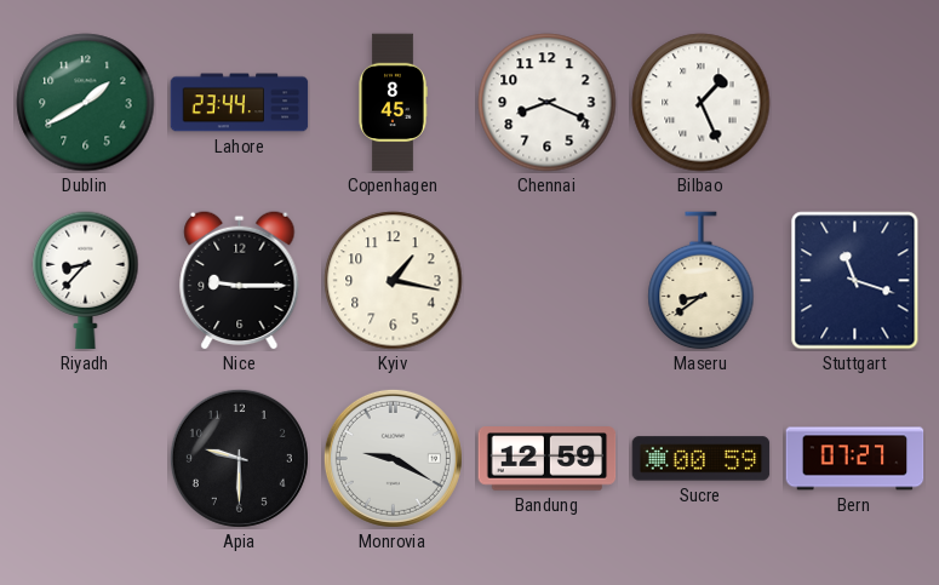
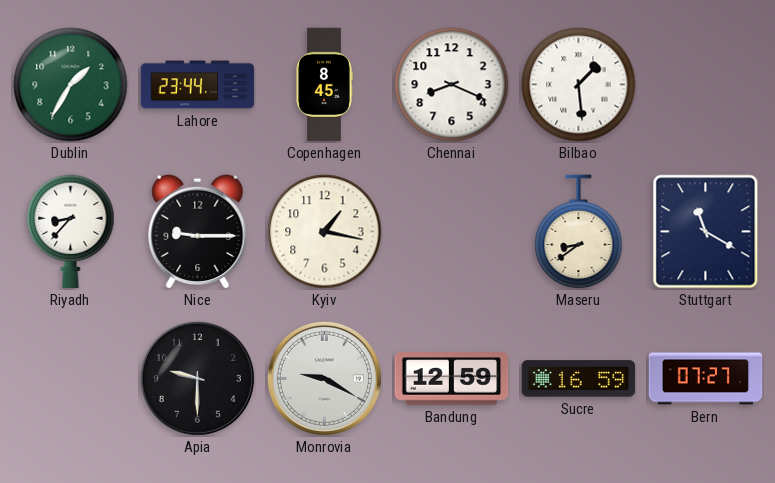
Dublin: 1:40 -> 1:35 (71, 85)
Bilbao: 1:26 -> 1:29 (579, 85)
Stuttgart: 11:18 -> 11:20 (706, 232)
Sucre: 00:59 -> 16:59 (579, 379)
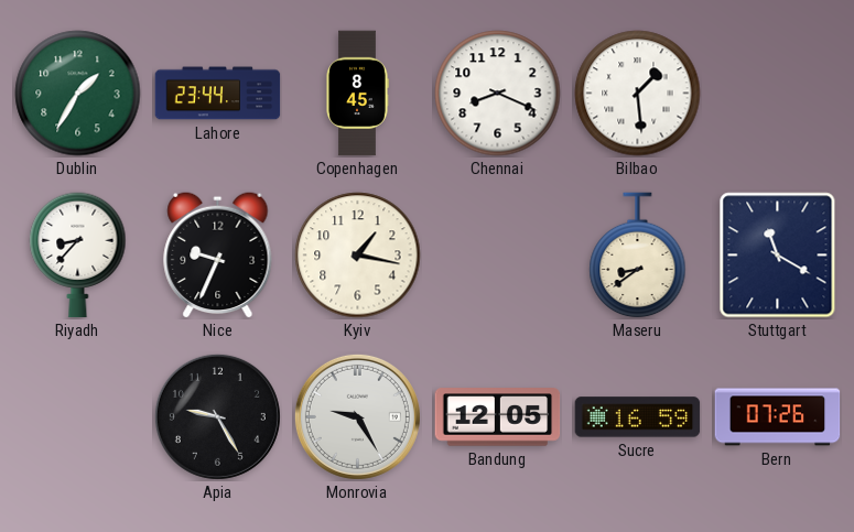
Nice: 9:15 -> 9:34 (218, 254)
Apia: 9:30 -> 9:25 (217, 416)
Monrovia: 9:20 -> 9:25 (357, 416)
Bandung: 12:59 -> 12:05 (498, 417)
Bern: 07:27 -> 07:26 (778, 417)
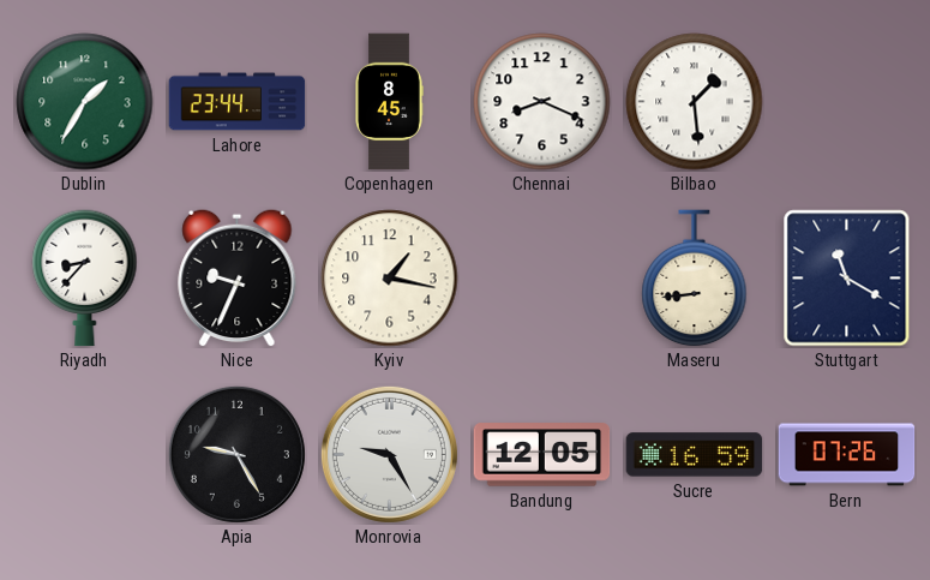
Maseru: 8:39 -> 8:44 (695, 279)
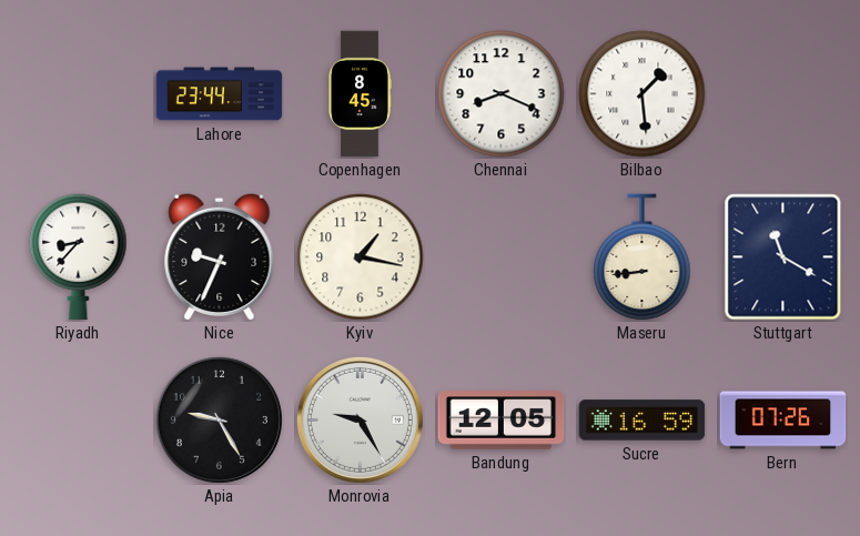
Dublin: 1:35 -> none (85, 102)
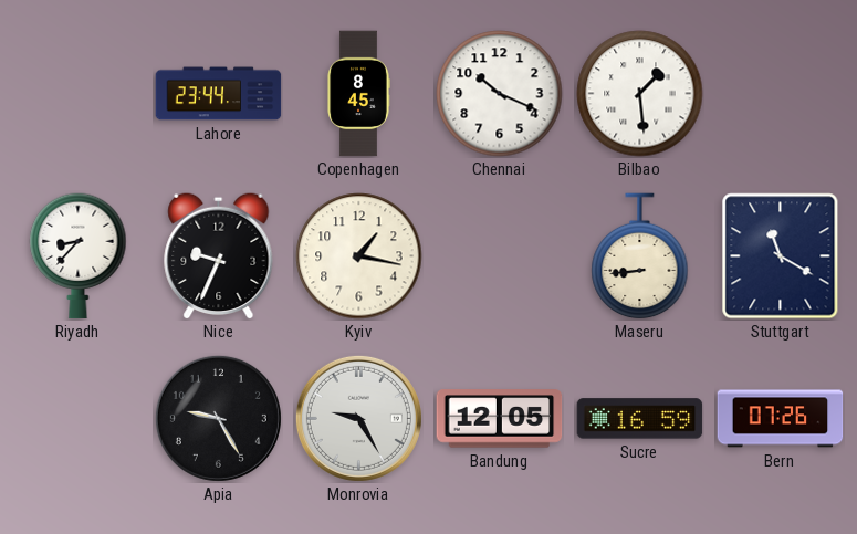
Chennai: 8:19 -> 10:19 (500, 94)
